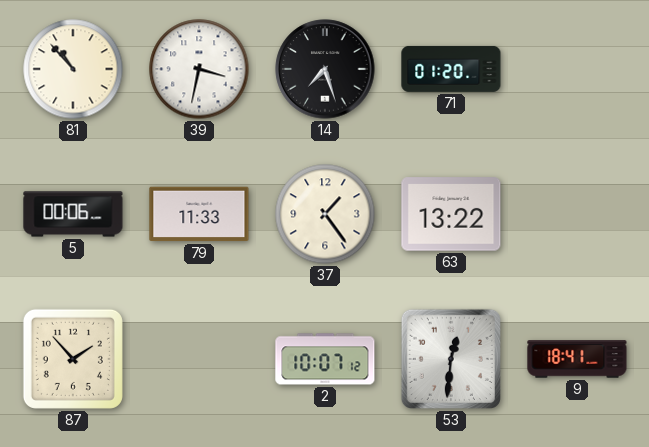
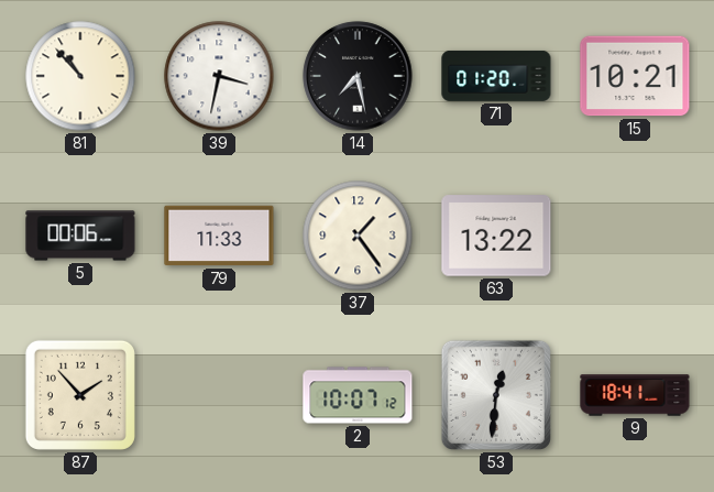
14: 7:27 -> 7:28 (358, 76)
15: none -> 10:21 (635, 76)
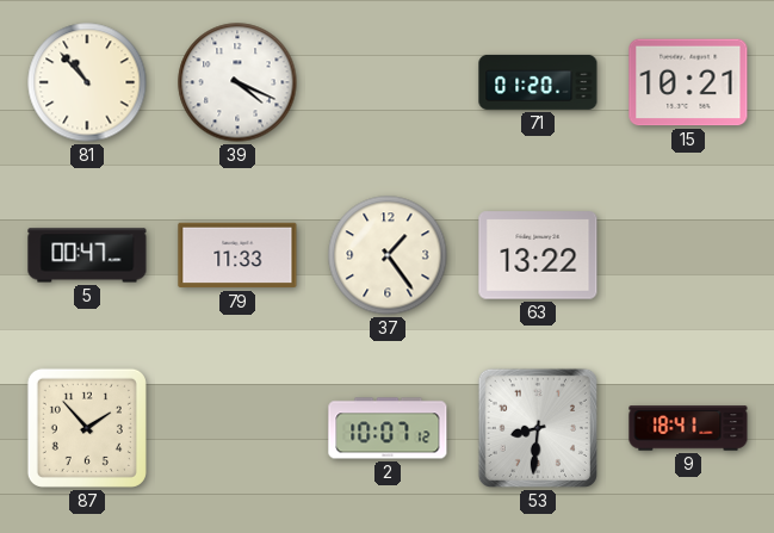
39: 3:32 -> 4:19 (237, 82)
14: 7:28 -> none (358, 76)
5: 00:06 -> 00:47 (87, 255)
53: 12:31 -> 8:31 (538, 428)
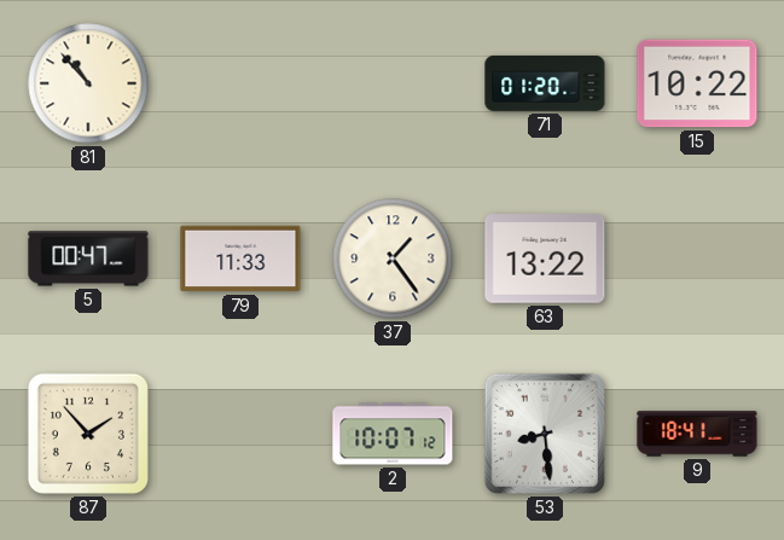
39: 4:19 -> none (237, 82)
15: 10:21 -> 10:22 (697, 83)
53: 8:31 -> 8:29 (545, 434)
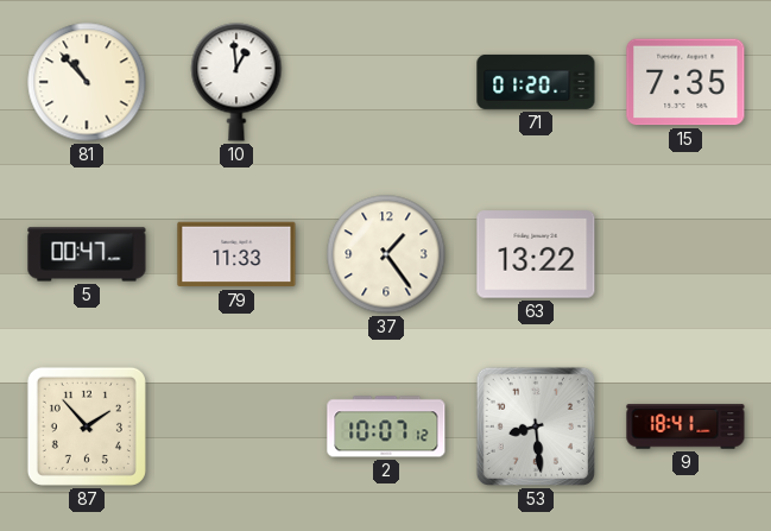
10: none -> 12:59 (236, 82)
15: 10:22 -> 7:35 (685, 82)
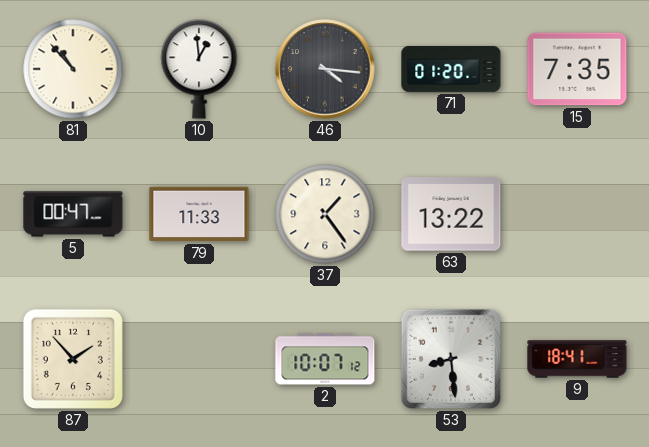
46: none -> 4:16 (325, 69)
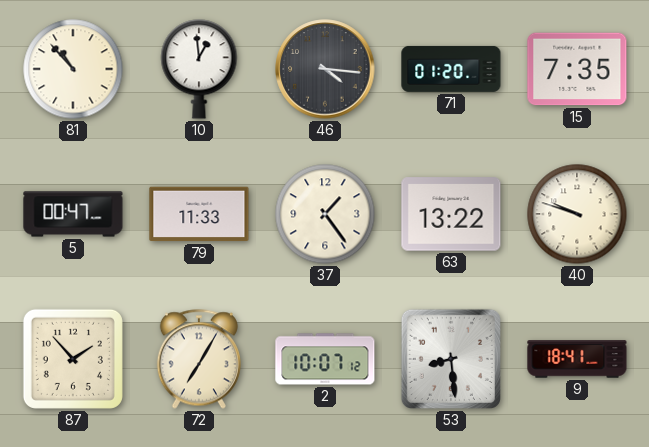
40: none -> 9:48 (577, 214)
72: none -> 7:05 (199, 359)
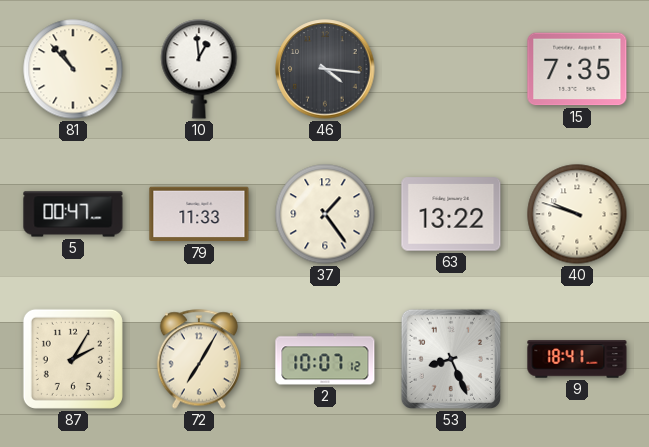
71: 01:20 -> none (451, 69)
87: 1:53 -> 2:05 (73, 359)
53: 8:29 -> 8:26 (451, 359)
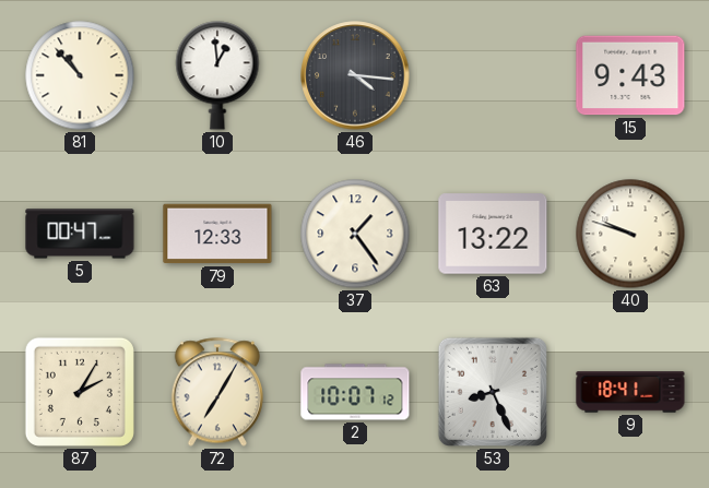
15: 7:35 -> 9:43 (630, 75)
79: 11:33 -> 12:33 (217, 234)
